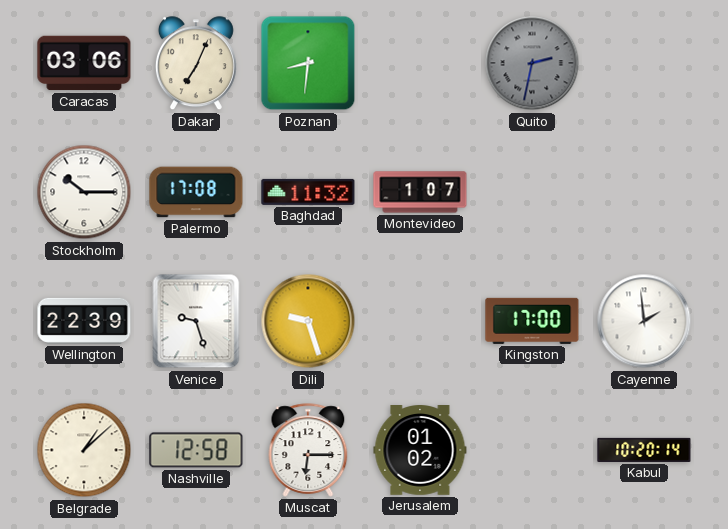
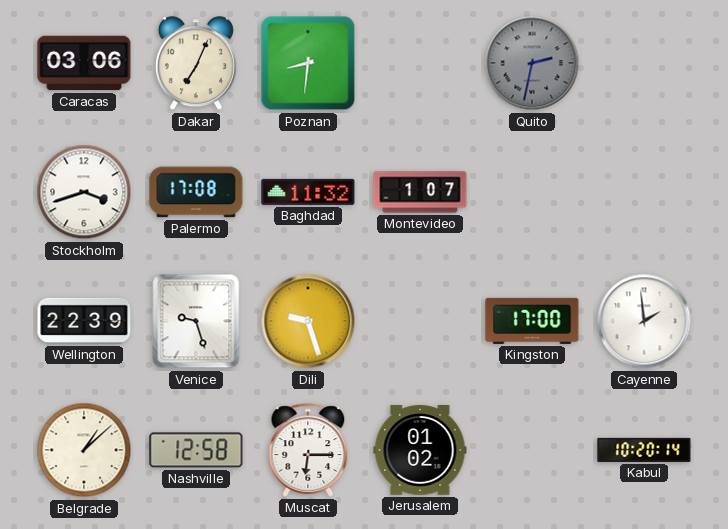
Stockholm: 10:15 -> 3:42 (84, 192)
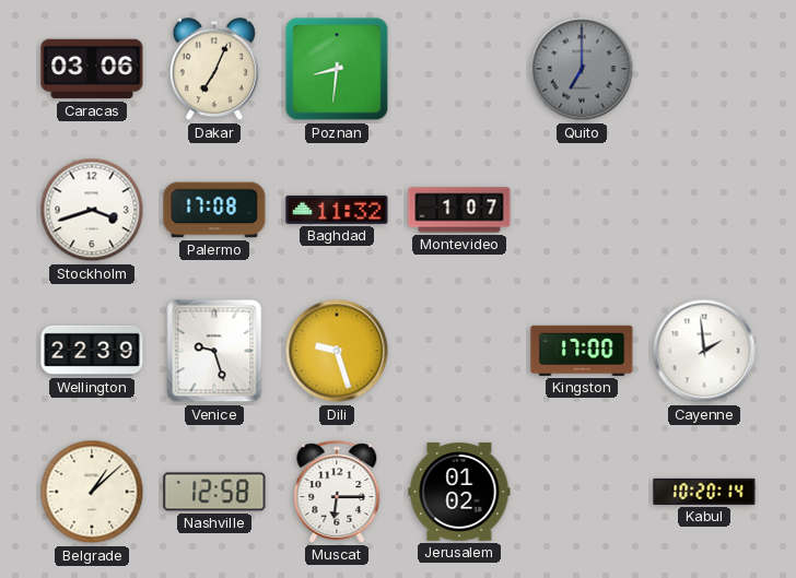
Quito: 2:32 -> 7:00 (582, 69)
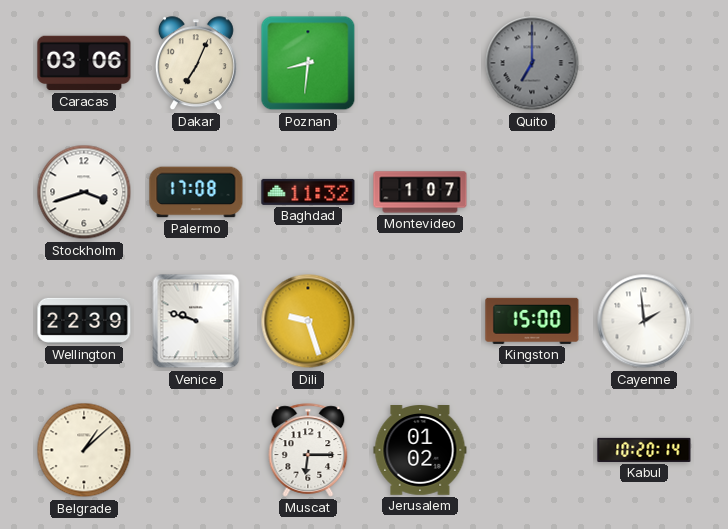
Venice: 9:27 -> 9:48 (196, 321)
Kingston: 17:00 -> 15:00 (532, 321)
Nashville: 12:58 -> none (214, 492)
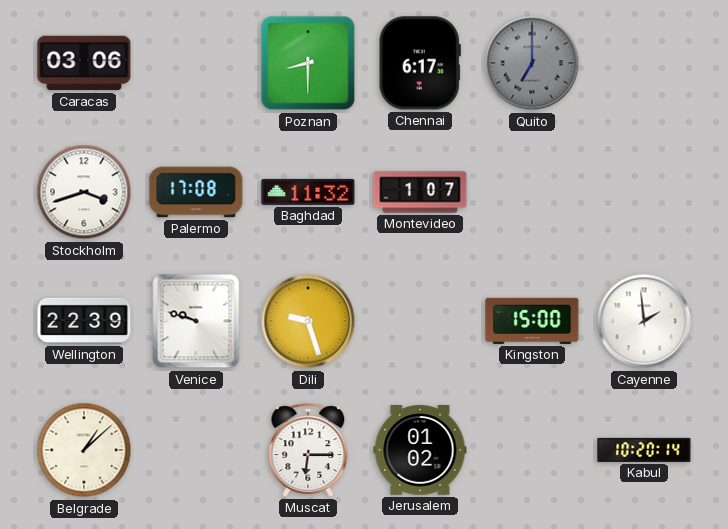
Dakar: 7:04 -> none (196, 64)
Poznan: 8:31 -> 8:30 (308, 63)
Chennai: none -> 6:17 (420, 63)
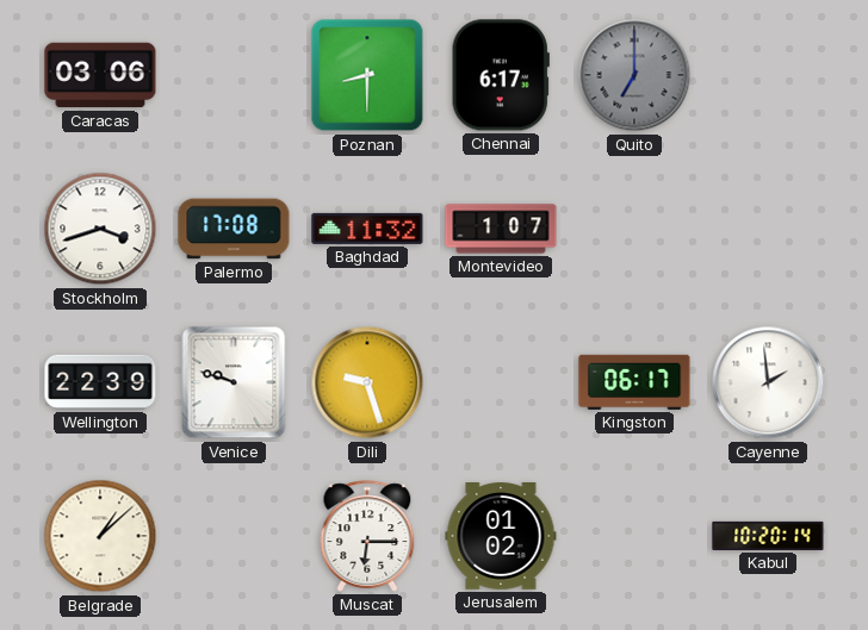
Kingston: 15:00 -> 06:17 (634, 382)
